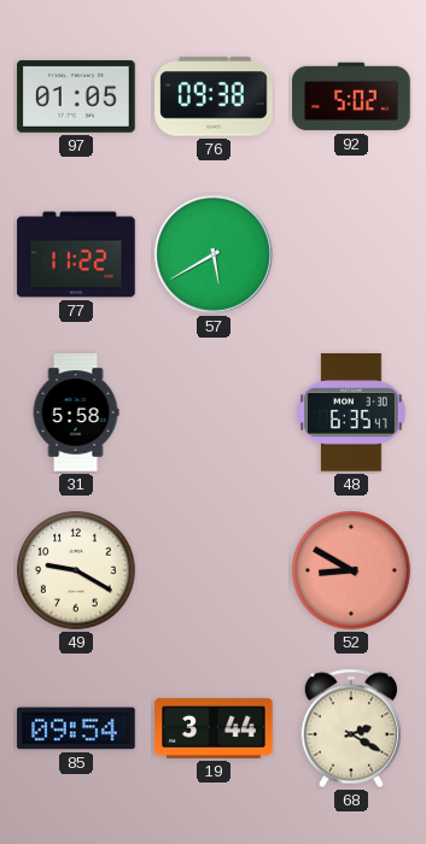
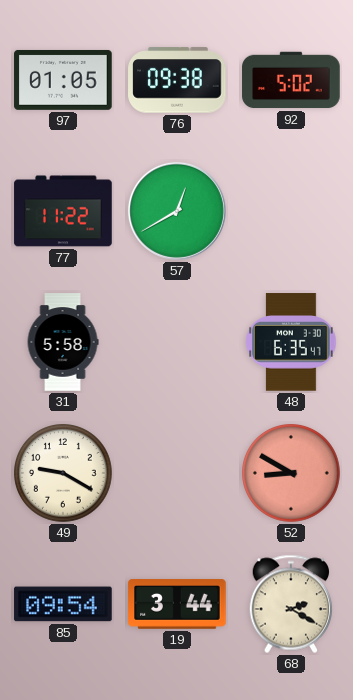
57: 5:40 -> 12:40 (177, 211)
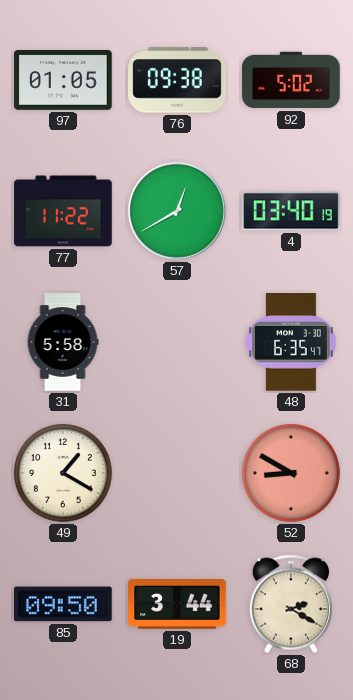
4: none -> 03:40 (291, 211)
49: 9:20 -> 1:20 (64, 474)
85: 09:54 -> 09:50 (63, 604)
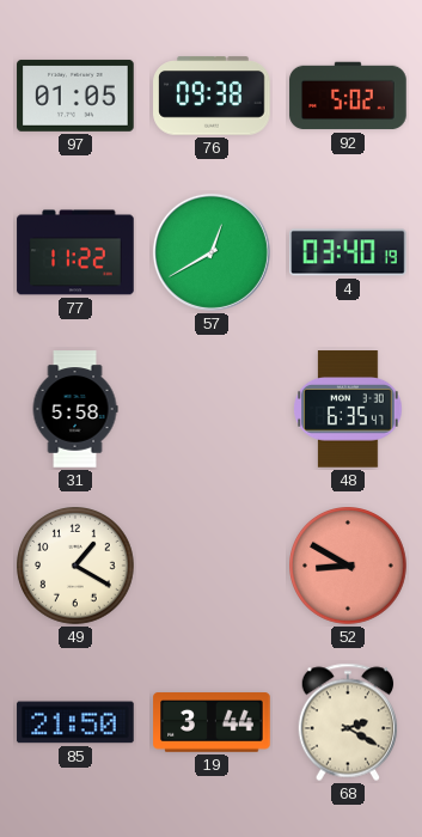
85: 09:50 -> 21:50 (75, 722)
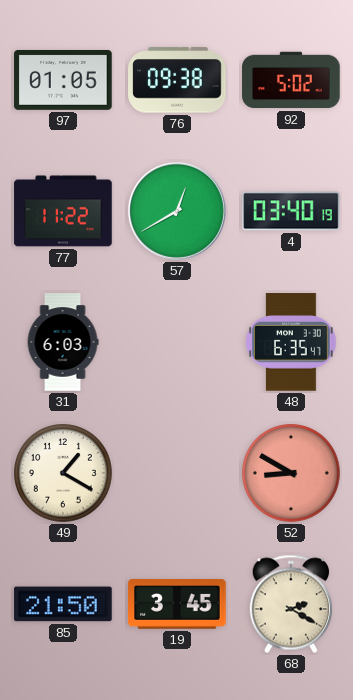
31: 5:58 -> 6:03 (63, 342)
19: 3:44 -> 3:45 (177, 604)
